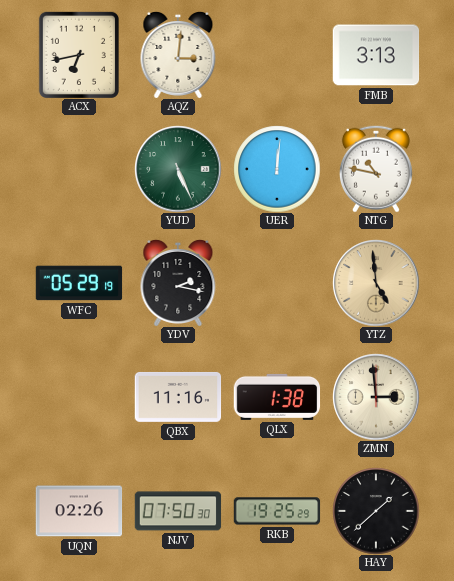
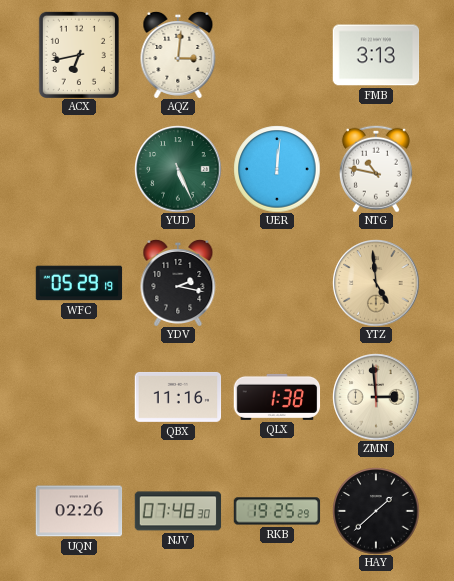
NJV: 07:50 -> 07:48 (178, 511)
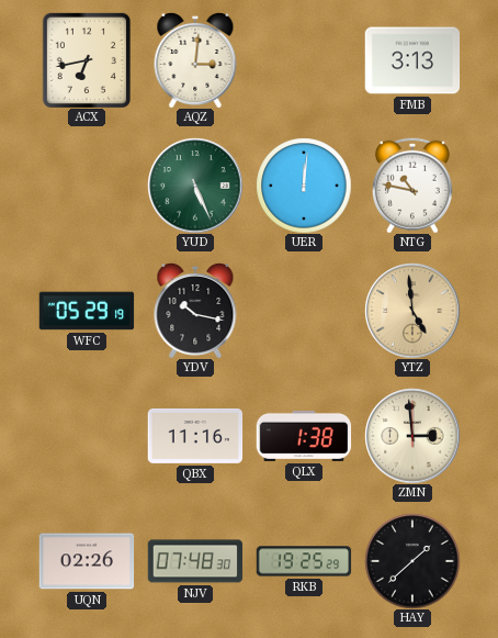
YDV: 2:17 -> 10:17 (195, 311)
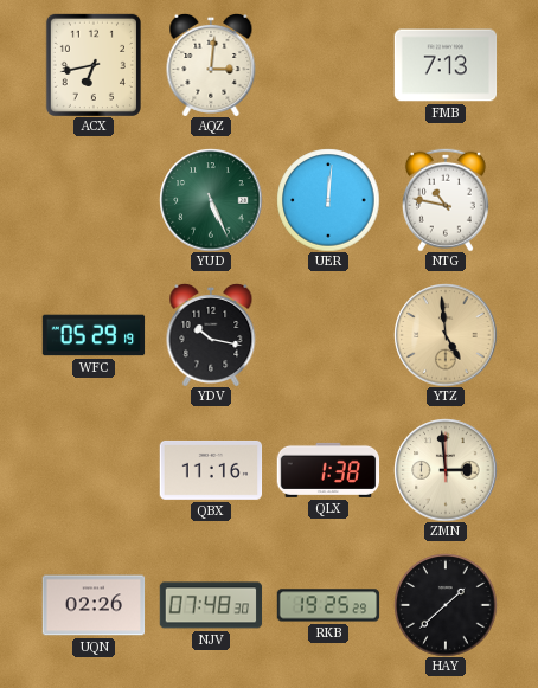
FMB: 3:13 -> 7:13 (446, 65)
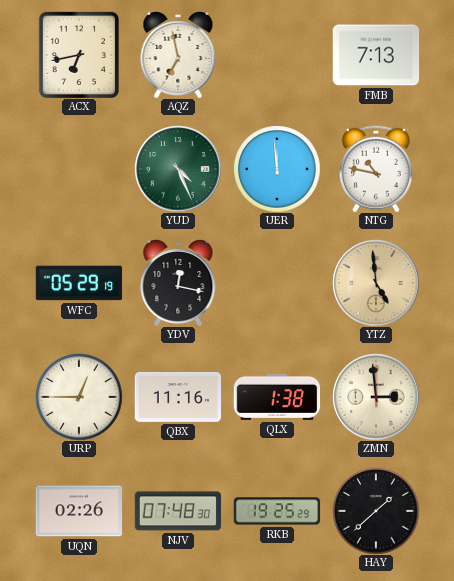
AQZ: 3:01 -> 6:58 (178, 55)
YUD: 5:26 -> 4:26 (178, 169)
UER: 12:01 -> 11:59 (277, 169)
YDV: 10:17 -> 12:17 (178, 283)
URP: none -> 12:45 (79, 397)
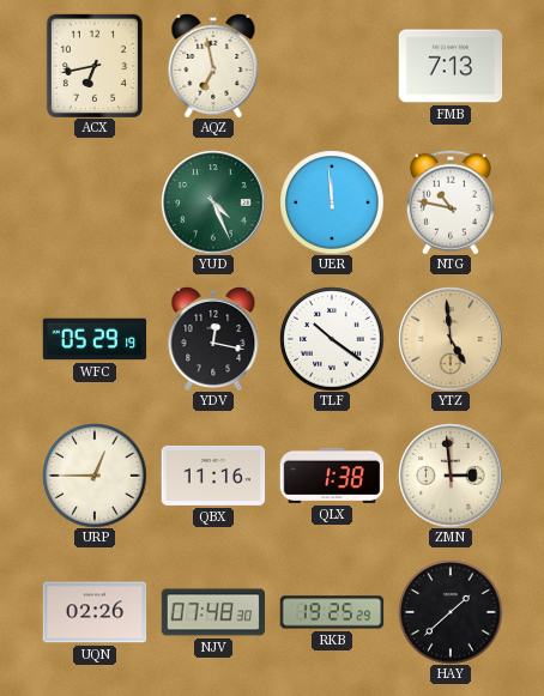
TLF: none -> 10:21 (332, 339)
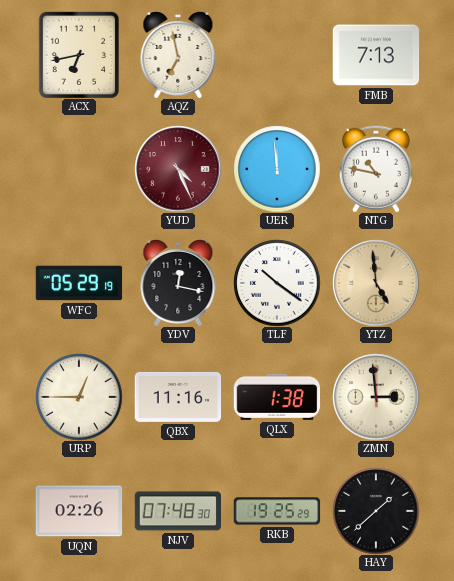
YUD dial: green -> burgundy (178, 169)
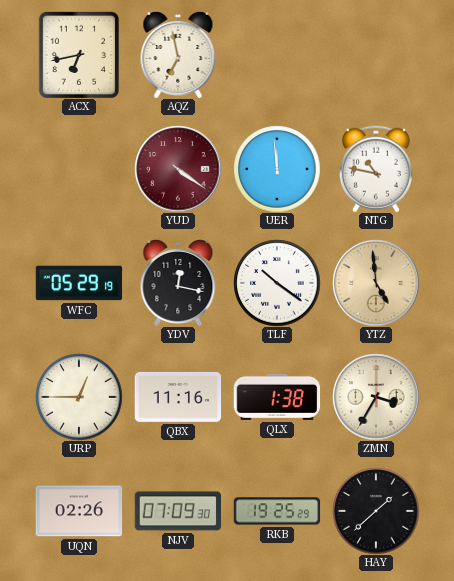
FMB: 7:13 -> none (376, 55)
YUD: 4:26 -> 4:21 (178, 169)
ZMN: 2:59 -> 3:35 (376, 397)
NJV: 07:48 -> 07:09 (178, 511)
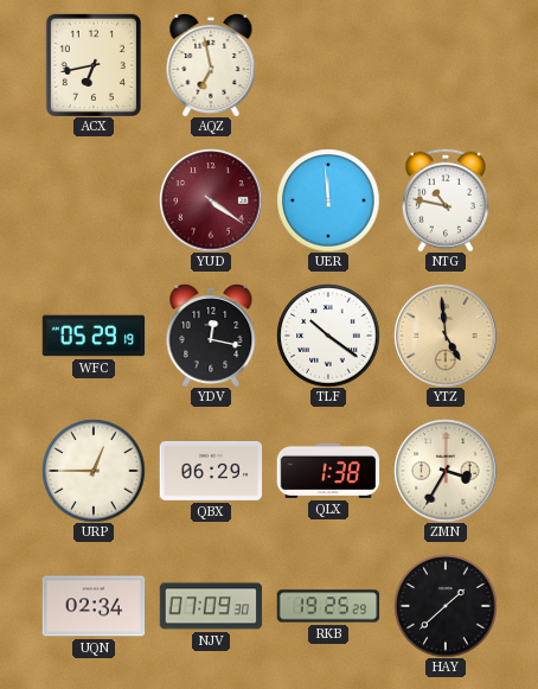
QBX: 11:16 -> 06:29 (211, 471)
UQN: 02:26 -> 02:34 (94, 606)
